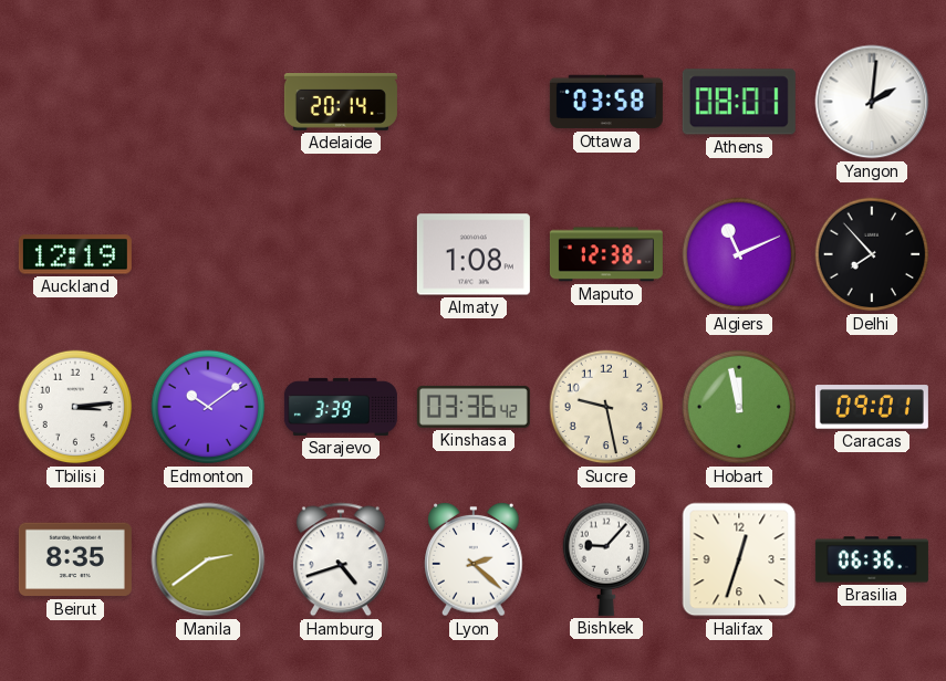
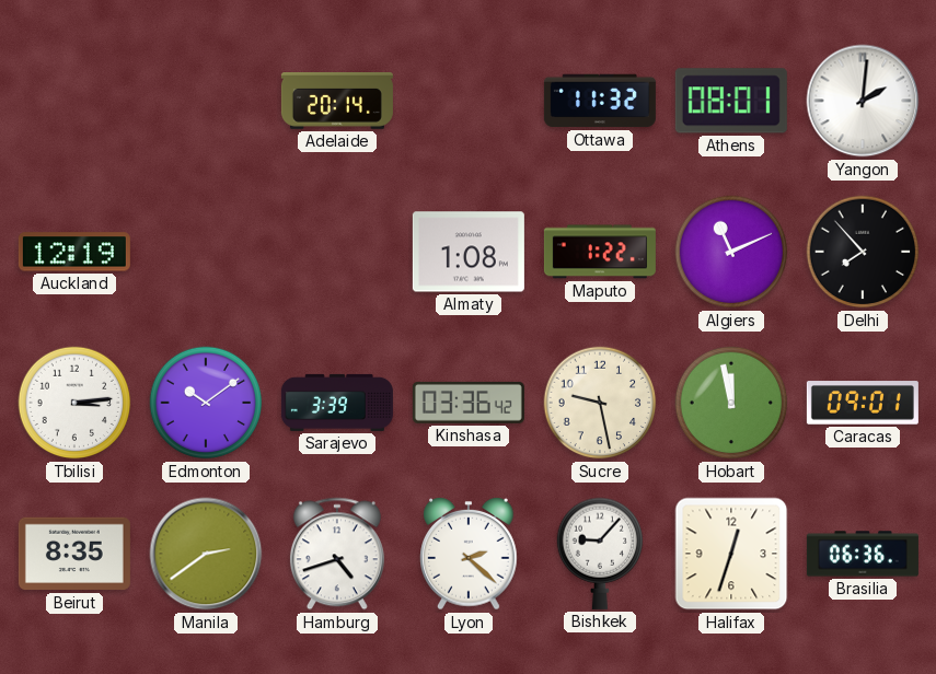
Ottawa: 03:58 -> 11:32 (600, 101)
Maputo: 12:38 -> 1:22 (600, 252)
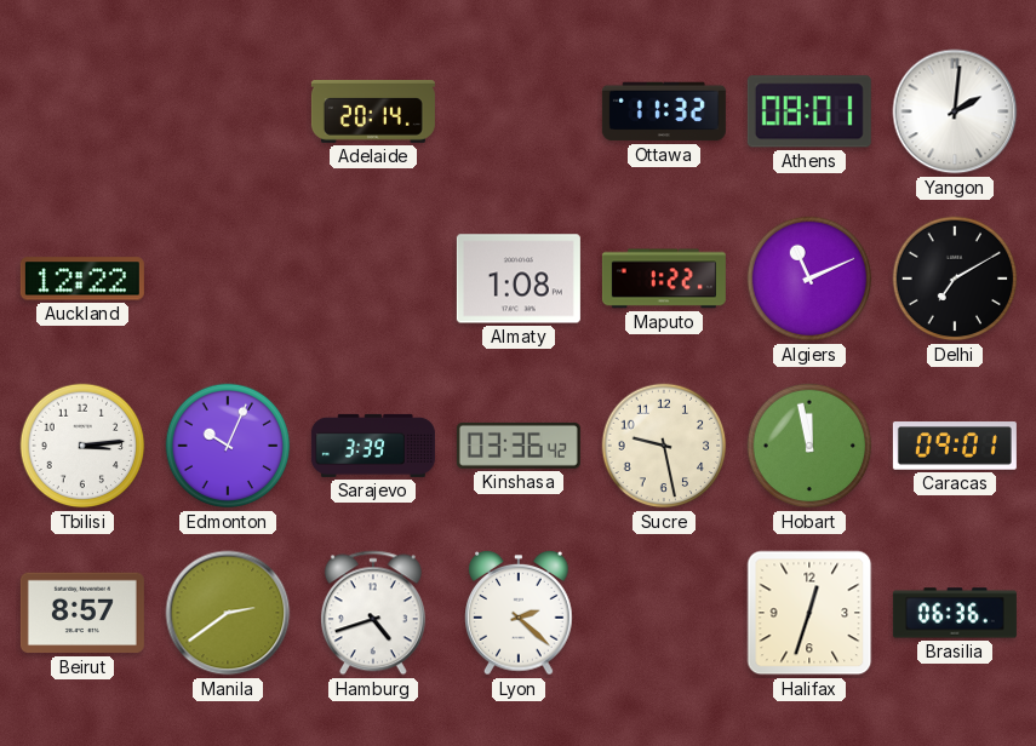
Auckland: 12:19 -> 12:22 (82, 279)
Delhi: 7:53 -> 7:10 (955, 279)
Edmonton: 10:09 -> 10:04 (228, 446)
Beirut: 8:35 -> 8:57 (82, 613)
Bishkek: 9:07 -> none (600, 554)
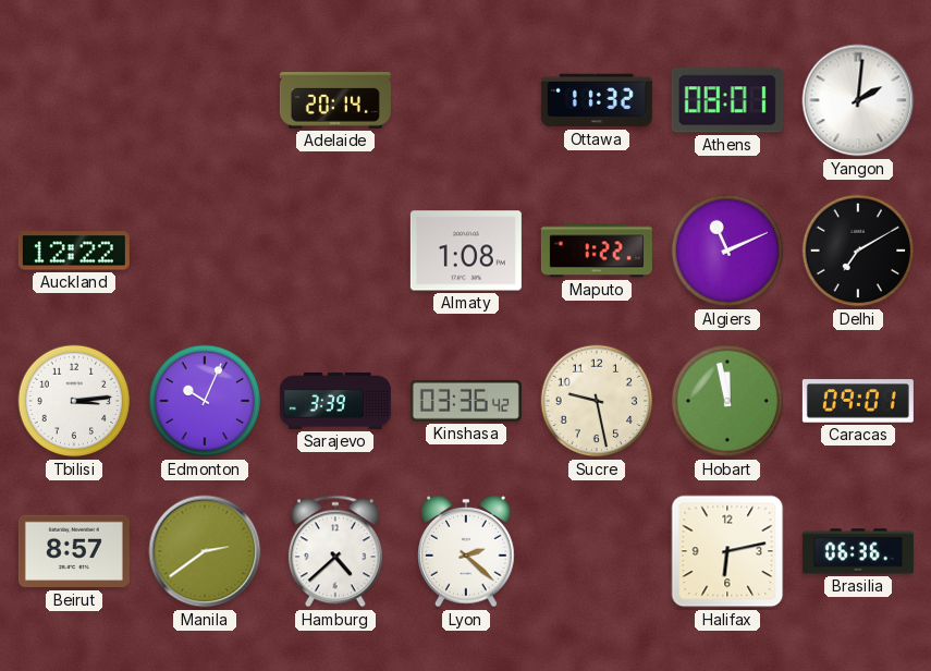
Hamburg: 4:42 -> 4:38 (335, 551)
Halifax: 12:33 -> 6:13 (727, 551)
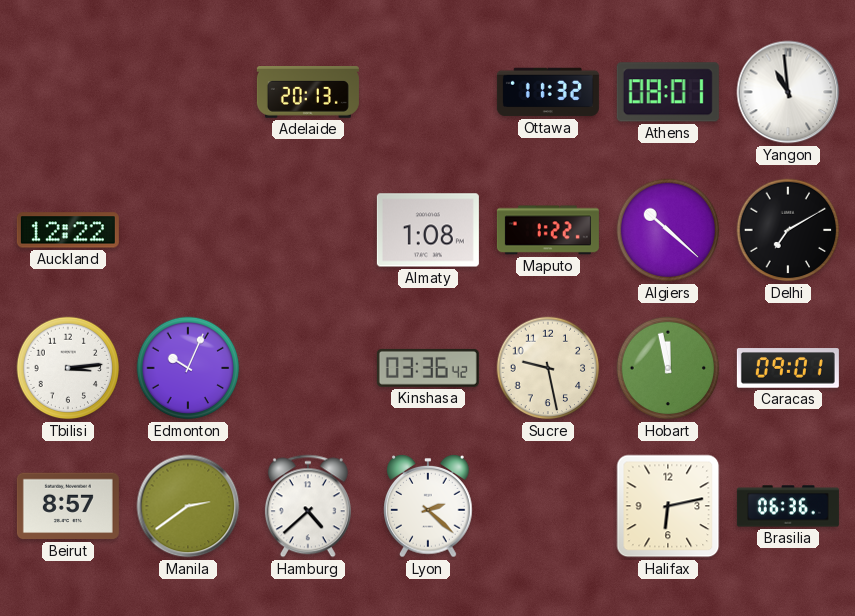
Adelaide: 20:14 -> 20:13 (308, 93)
Yangon: 2:01 -> 10:59 (788, 92)
Algiers: 11:11 -> 10:22 (668, 230)
Sarajevo: 3:39 -> none (335, 401)
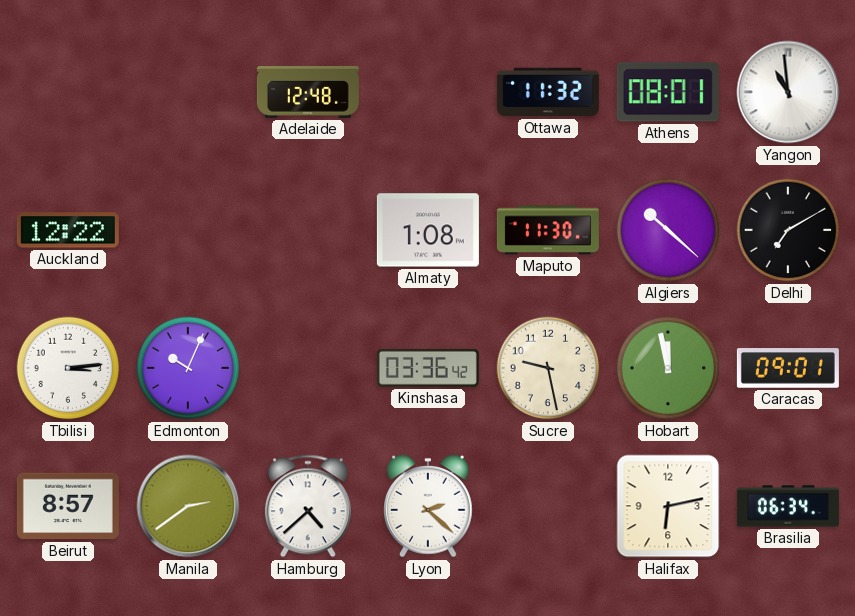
Adelaide: 20:13 -> 12:48 (308, 93)
Maputo: 1:22 -> 11:30 (548, 230)
Brasilia: 06:36 -> 06:34 (788, 506)
